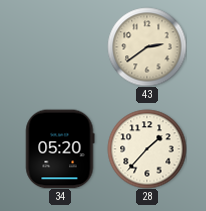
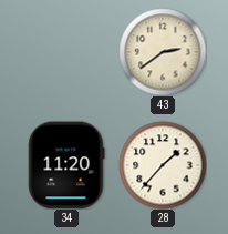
34: 05:20 -> 11:20 (66, 165)
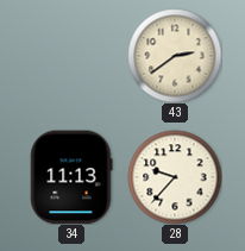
34: 11:20 -> 11:13 (71, 177)
28: 1:37 -> 9:37 (175, 177)
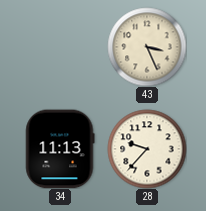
43: 2:39 -> 3:26 (147, 47)
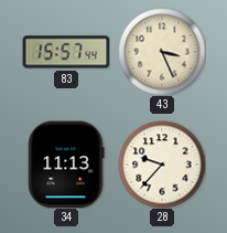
83: none -> 15:57 (66, 52)
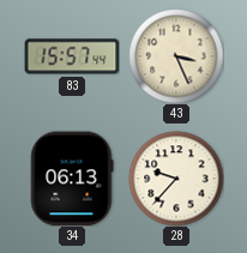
34: 11:13 -> 06:13 (72, 179)
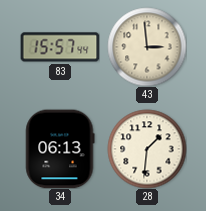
43: 3:26 -> 2:59 (147, 47)
28: 9:37 -> 1:31 (147, 149)
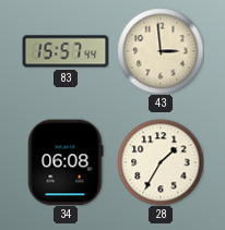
34: 06:13 -> 06:08 (66, 162)
28: 1:31 -> 1:35 (161, 162)
